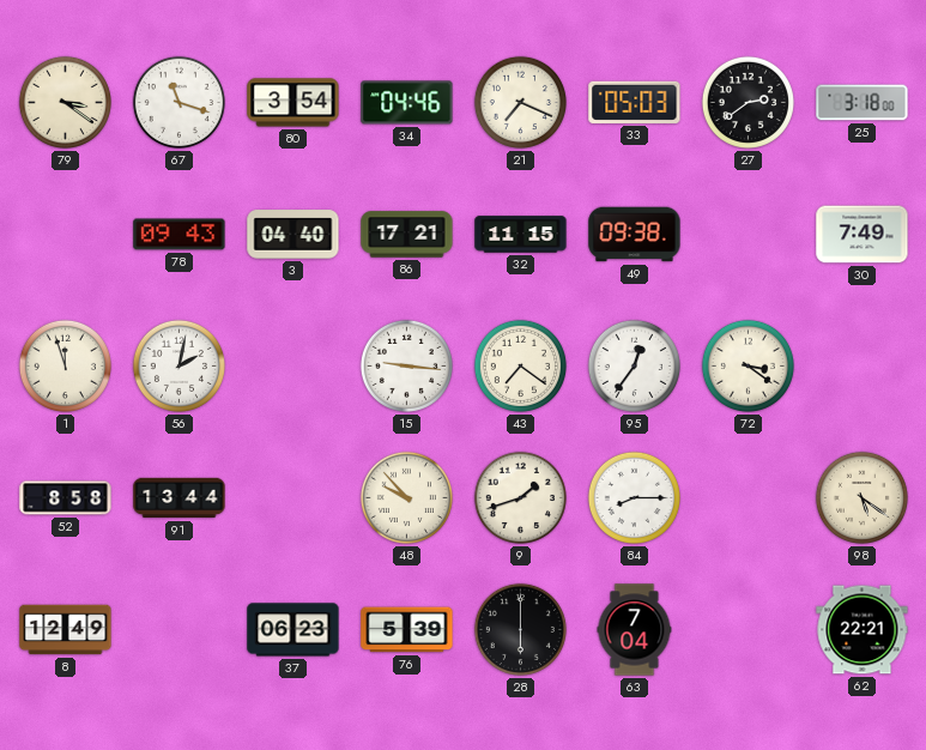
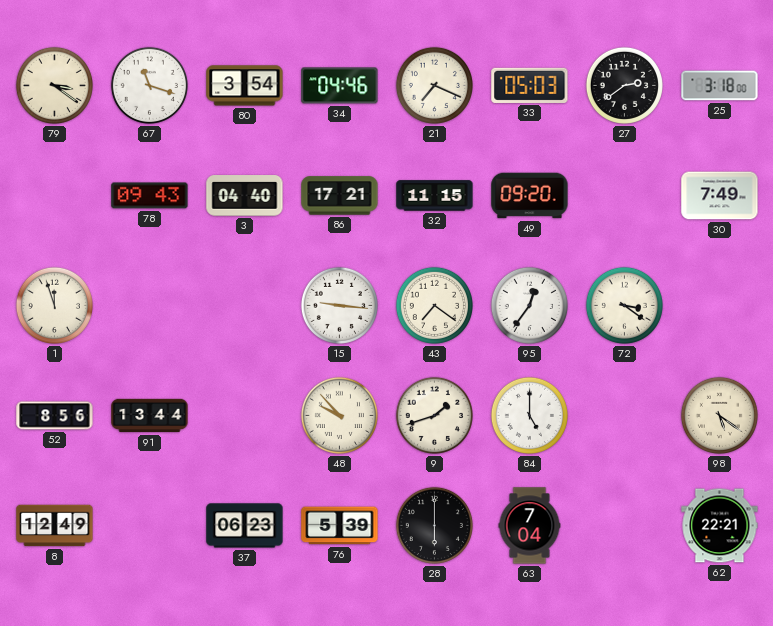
49: 09:38 -> 09:20 (530, 196)
56: 2:02 -> none (178, 365)
52: 8:58 -> 8:56 (55, 416)
84: 8:15 -> 5:00 (529, 415)
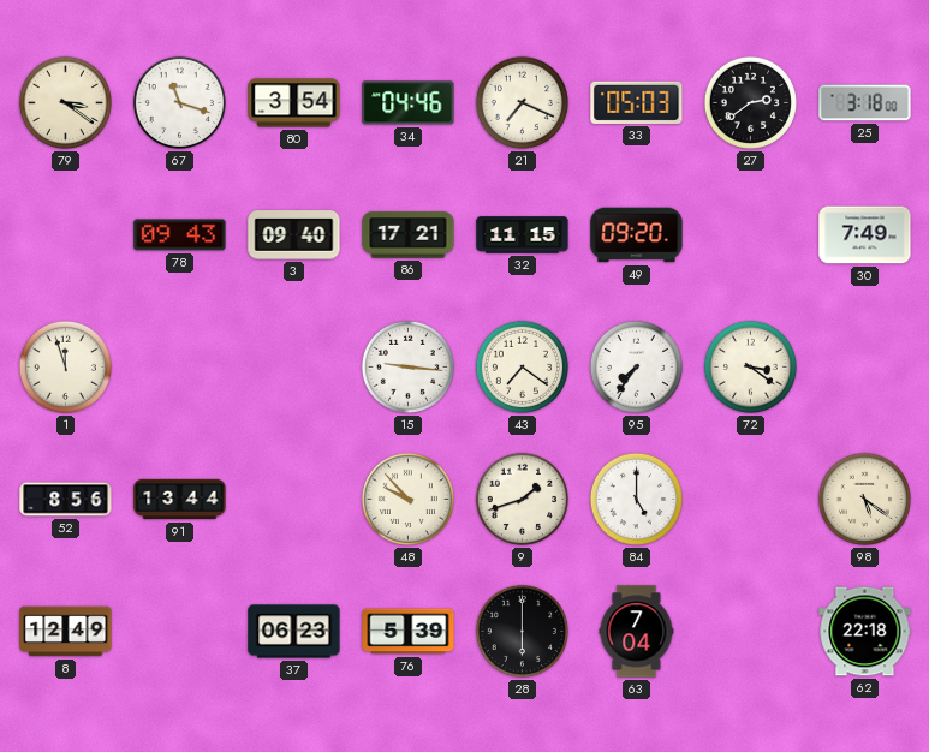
3: 04:40 -> 09:40 (294, 235)
95: 12:36 -> 7:36 (636, 366)
62: 22:21 -> 22:18 (865, 632)
